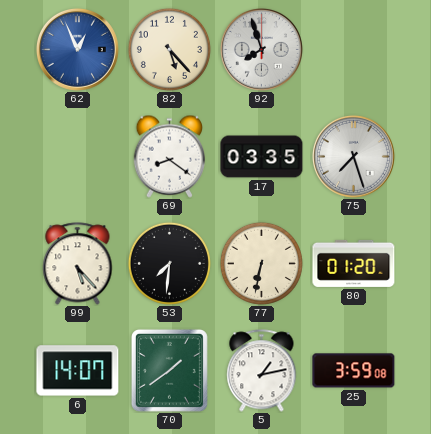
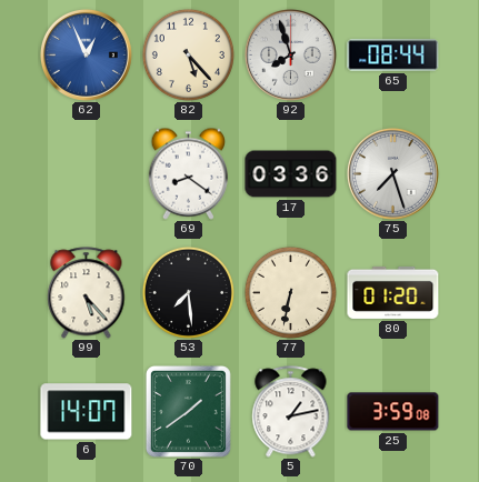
65: none -> 08:44 (393, 56)
17: 03:35 -> 03:36 (291, 174)
53: 7:31 -> 7:29 (188, 292)
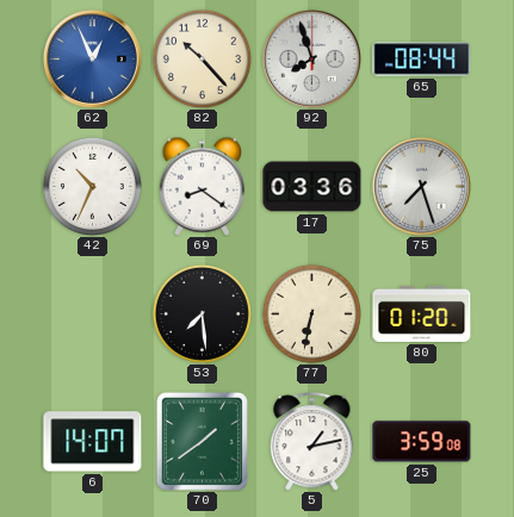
82: 5:23 -> 10:23 (202, 58)
42: none -> 10:34 (92, 186)
99: 5:23 -> none (87, 293)
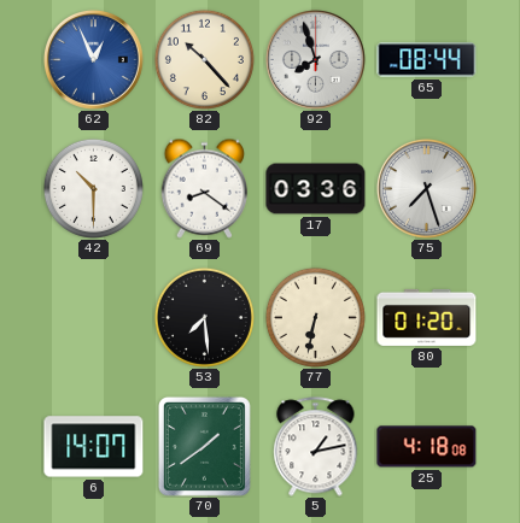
42: 10:34 -> 10:30 (93, 188)
25: 3:59 -> 4:18 (427, 447)
